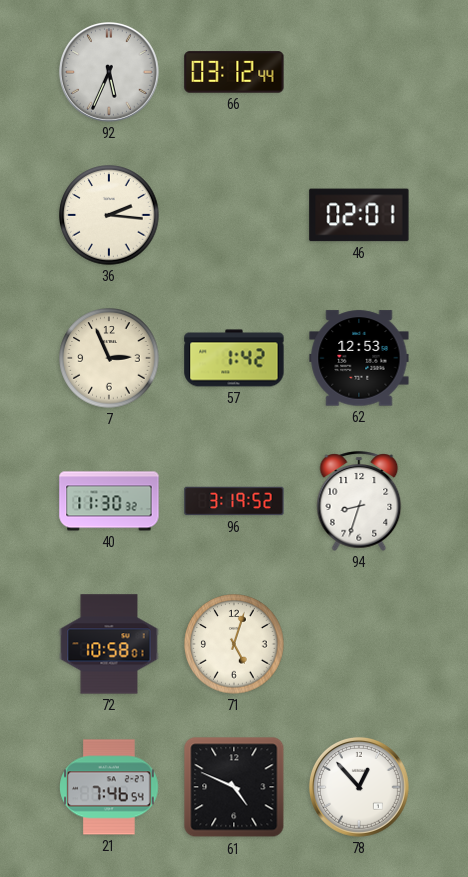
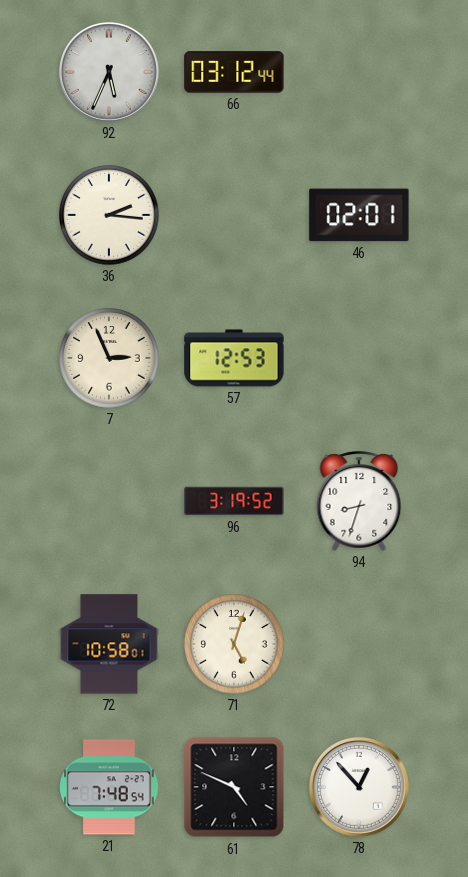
57: 1:42 -> 12:53 (234, 358)
62: 12:53 -> none (359, 358)
40: 11:30 -> none (109, 501)
21: 7:46 -> 7:48 (109, 787)
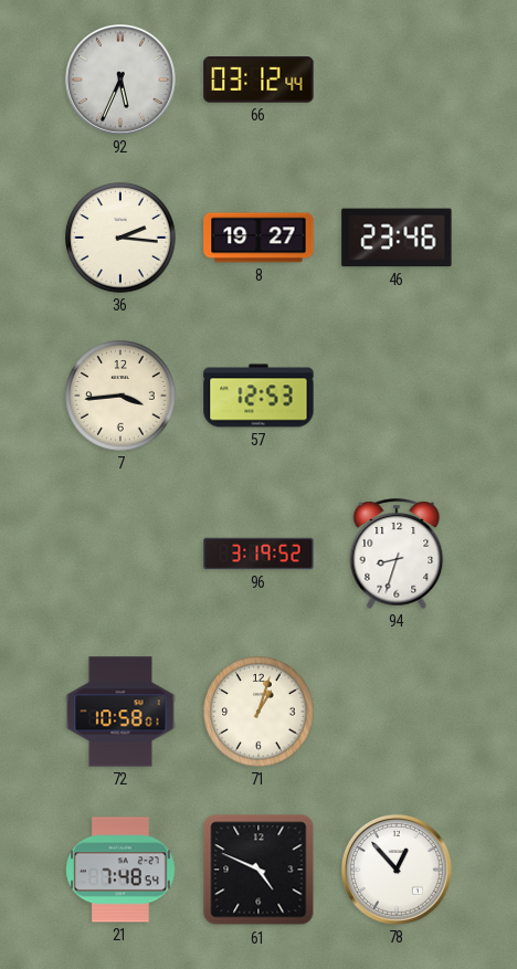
8: none -> 19:27 (258, 238)
46: 02:01 -> 23:46 (397, 238)
7: 2:56 -> 3:44 (120, 396)
71: 5:03 -> 1:03 (258, 712)
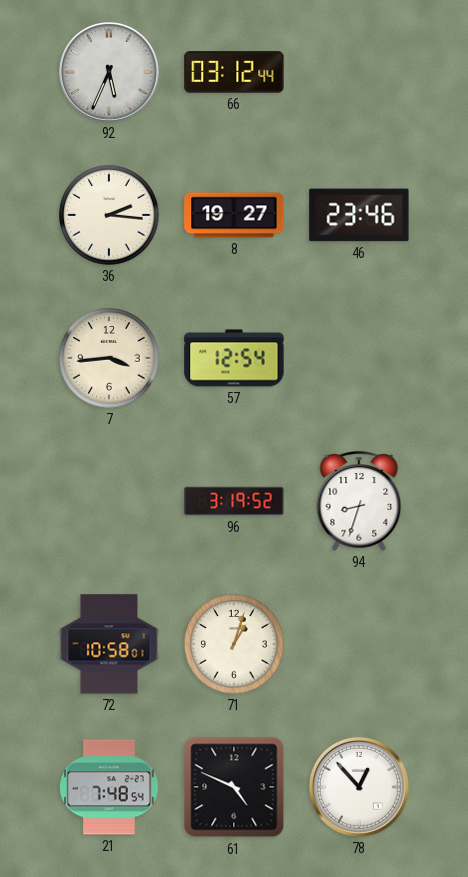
57: 12:53 -> 12:54 (234, 358)
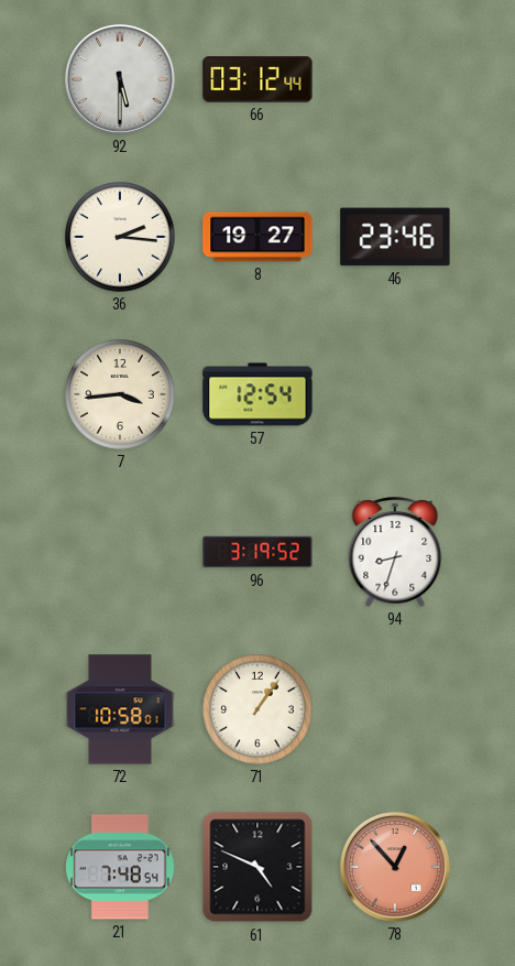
92: 5:34 -> 5:30 (120, 79)
71: 1:03 -> 1:06 (257, 709)
78 dial: white -> salmon (395, 867)
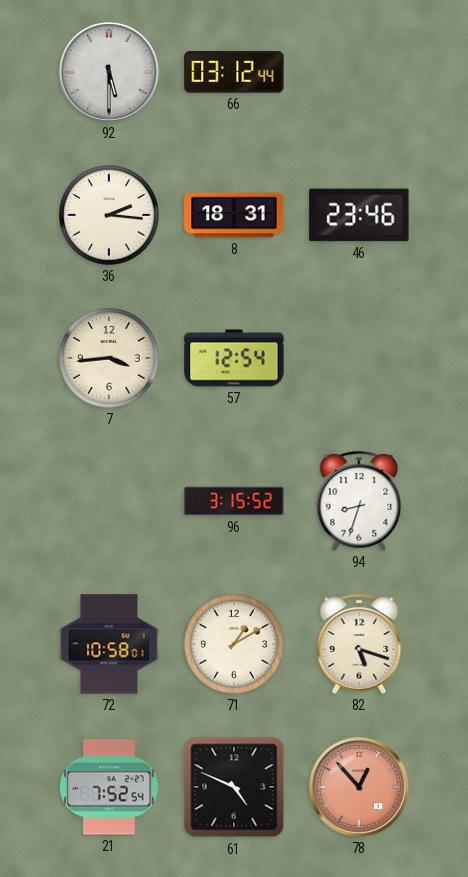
8: 19:27 -> 18:31 (234, 215)
96: 3:19 -> 3:15 (234, 501)
71: 1:06 -> 1:10 (234, 644)
82: none -> 5:18 (359, 644)
21: 7:48 -> 7:52 (109, 787)
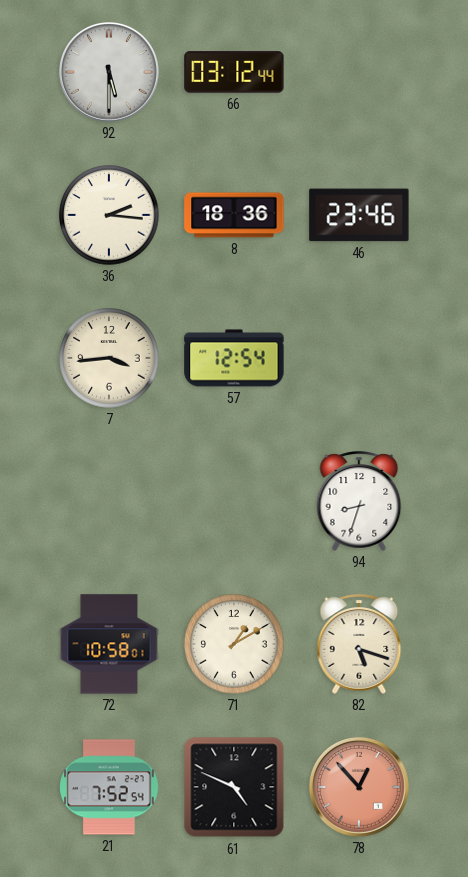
8: 18:31 -> 18:36 (234, 215)
96: 3:15 -> none (234, 501)
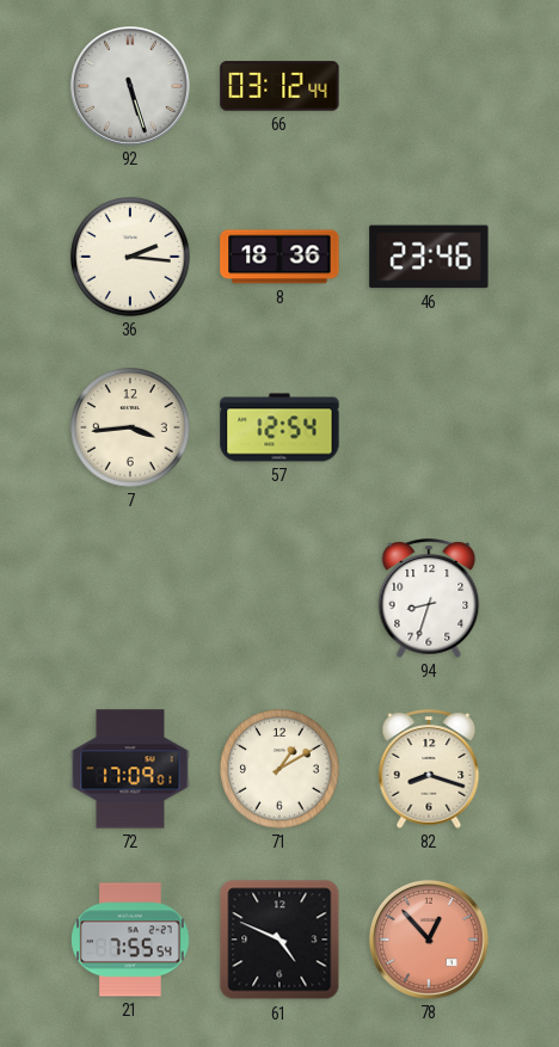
92: 5:30 -> 5:27 (130, 86)
72: 10:58 -> 17:09 (130, 769)
82: 5:18 -> 8:18 (429, 769)
21: 7:52 -> 7:55 (130, 940)
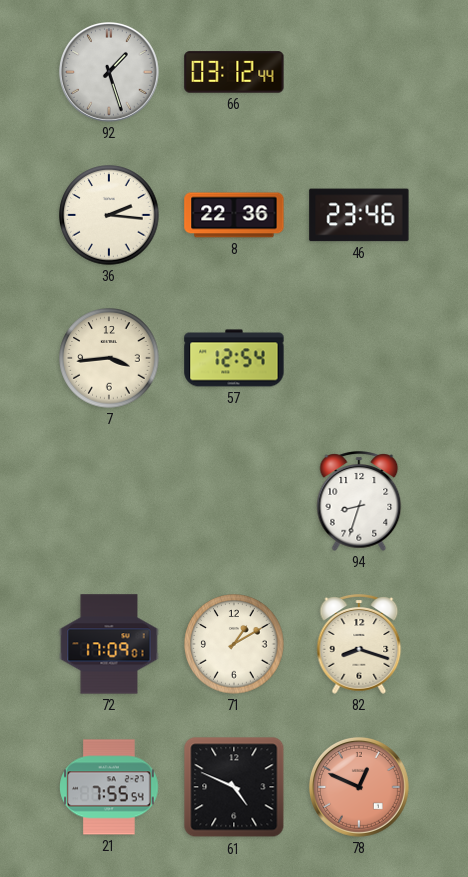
92: 5:27 -> 1:27 (109, 72)
8: 18:36 -> 22:36 (234, 215)
78: 12:53 -> 12:49 (359, 787)
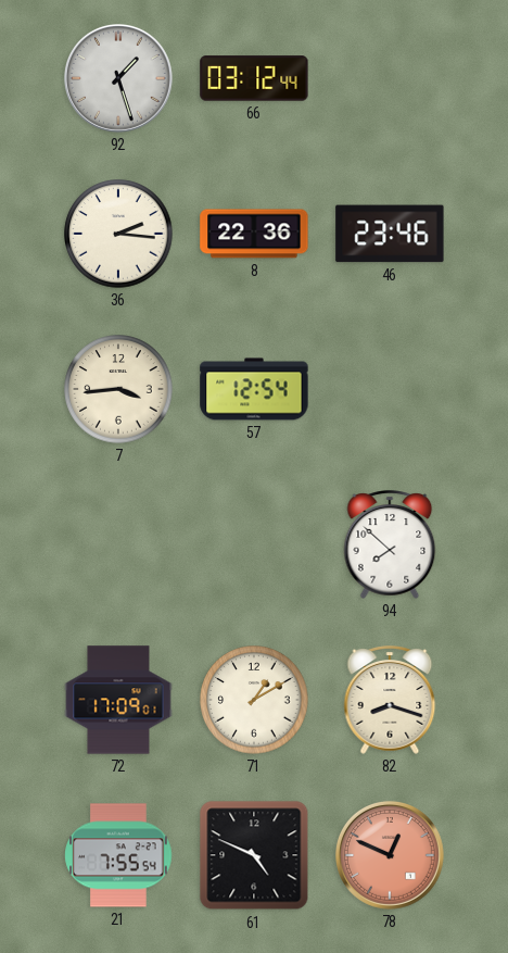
94: 8:33 -> 7:52 (390, 544)
